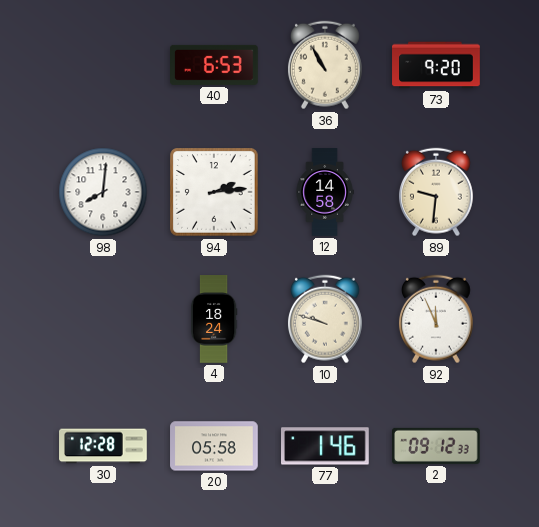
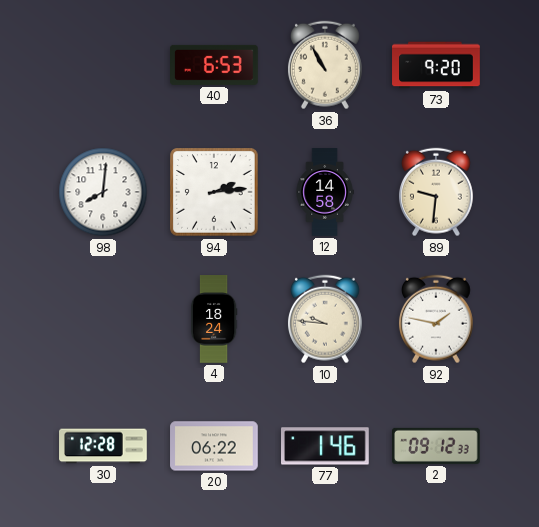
10: 9:48 -> 9:46 (325, 319)
92: 11:56 -> 1:47 (436, 319)
20: 05:58 -> 06:22 (214, 446)
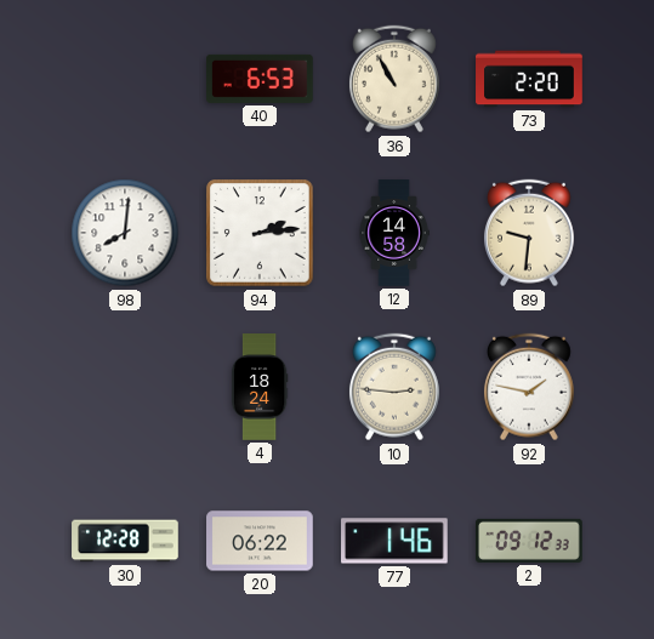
73: 9:20 -> 2:20 (529, 79)
10: 9:46 -> 2:46 (394, 387)
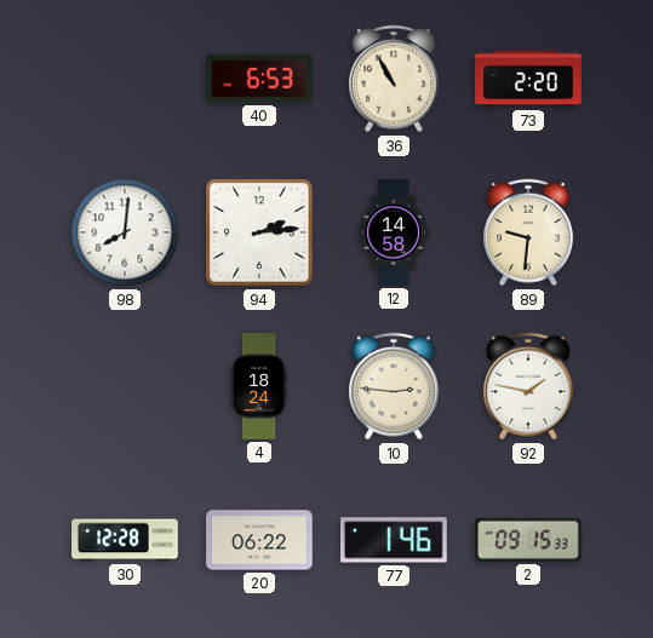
2: 09:12 -> 09:15 (529, 540)
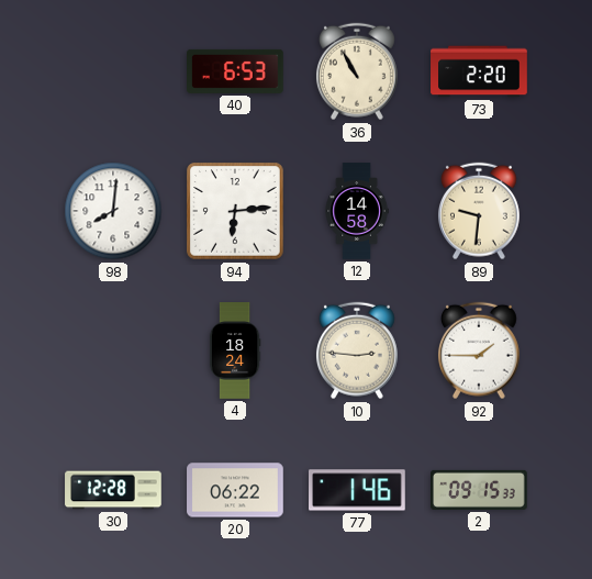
94: 2:14 -> 6:14 (235, 211)
92: 1:47 -> 1:45 (479, 350)
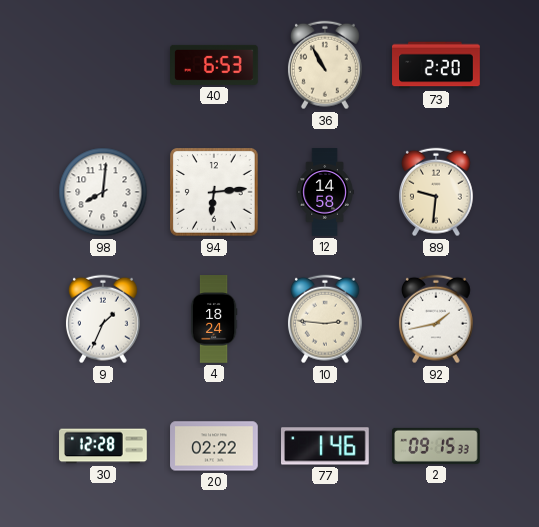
9: none -> 1:34 (103, 319)
92: 1:45 -> 1:43 (436, 319)
20: 06:22 -> 02:22 (214, 446)
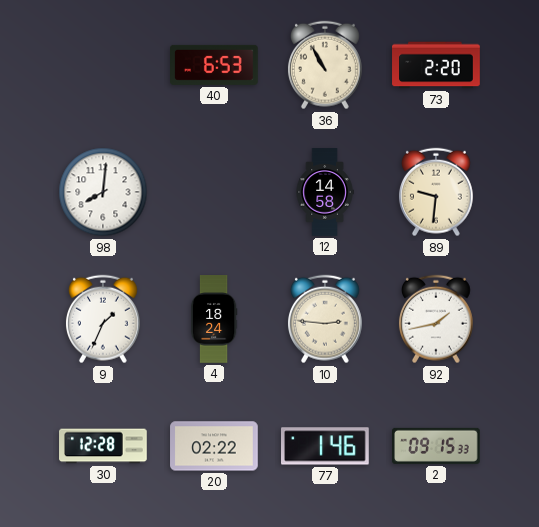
94: 6:14 -> none (214, 192)
